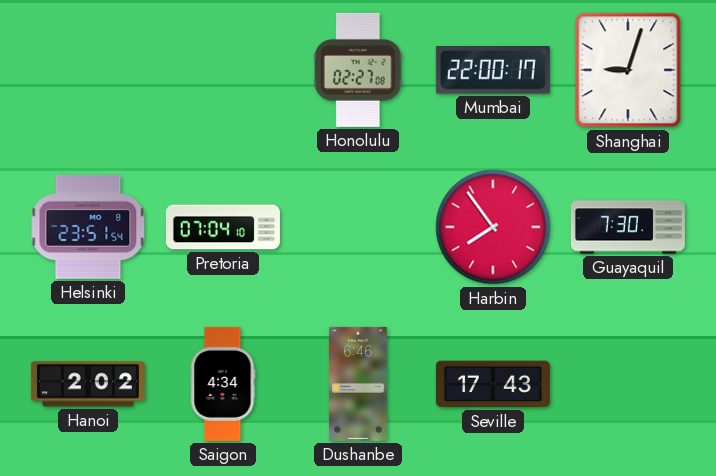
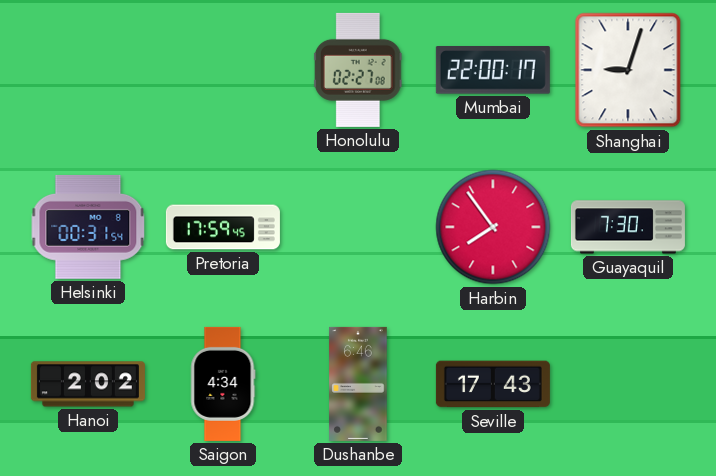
Helsinki: 23:51 -> 00:31 (88, 227)
Pretoria: 07:04 -> 17:59 (223, 227)
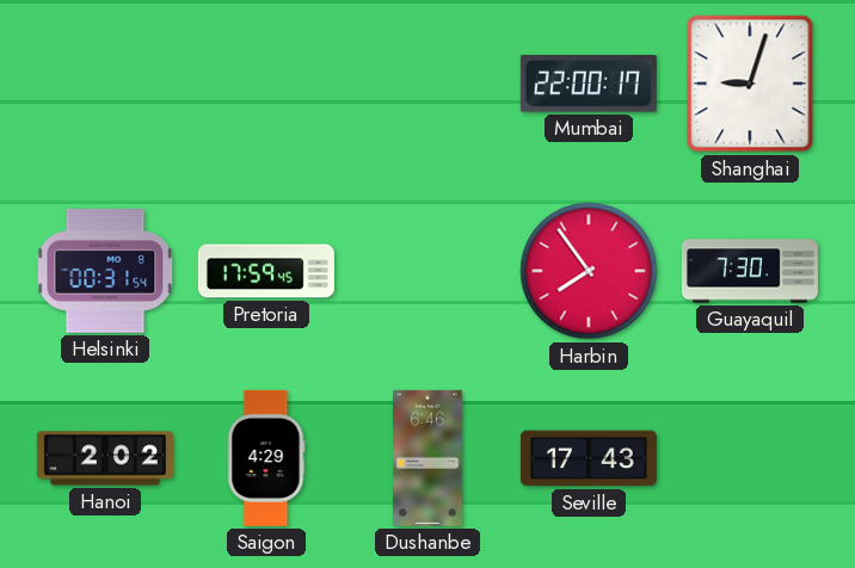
Honolulu: 02:27 -> none (358, 70)
Saigon: 4:34 -> 4:29 (266, 458)
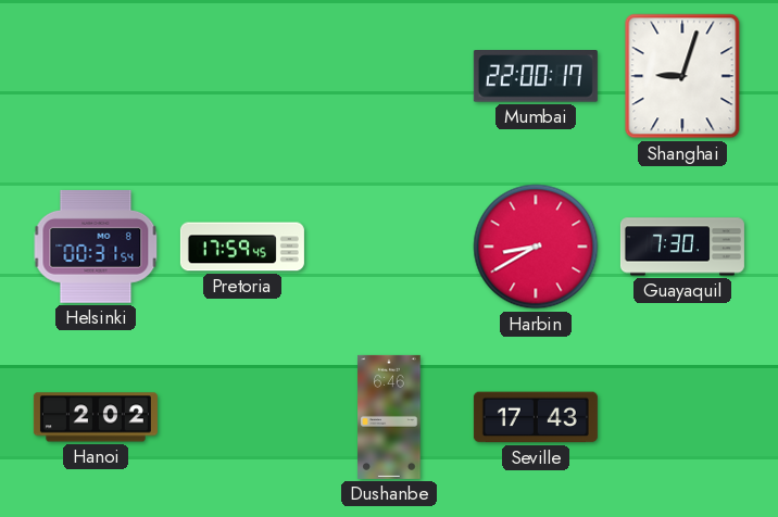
Harbin: 7:54 -> 8:40 (536, 247)
Saigon: 4:29 -> none (266, 458)
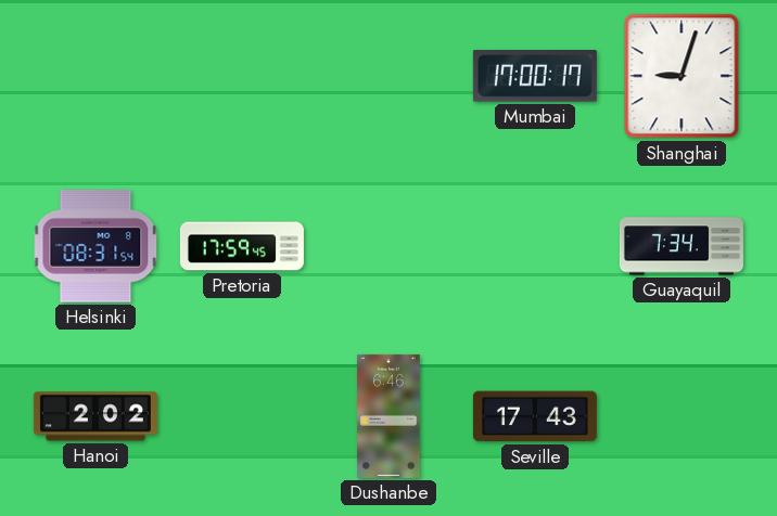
Mumbai: 22:00 -> 17:00 (535, 76)
Helsinki: 00:31 -> 08:31 (95, 246)
Harbin: 8:40 -> none (536, 247)
Guayaquil: 7:30 -> 7:34 (682, 246)
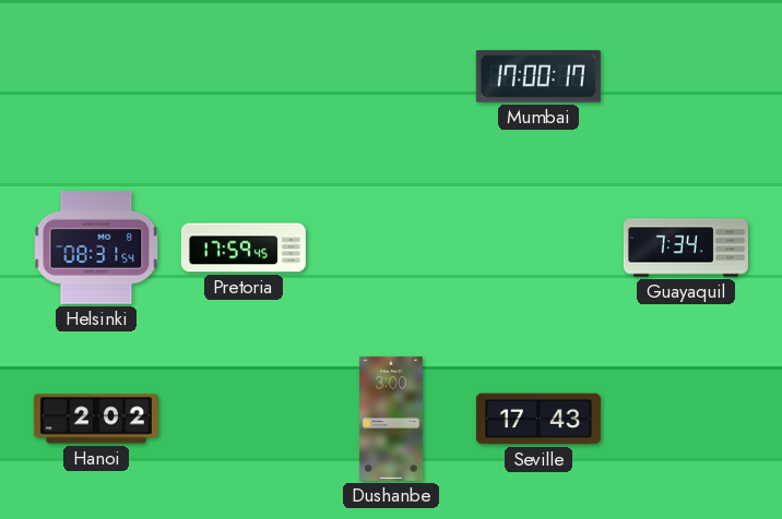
Shanghai: 9:03 -> none (682, 76)
Dushanbe: 6:46 -> 3:00 (391, 419)
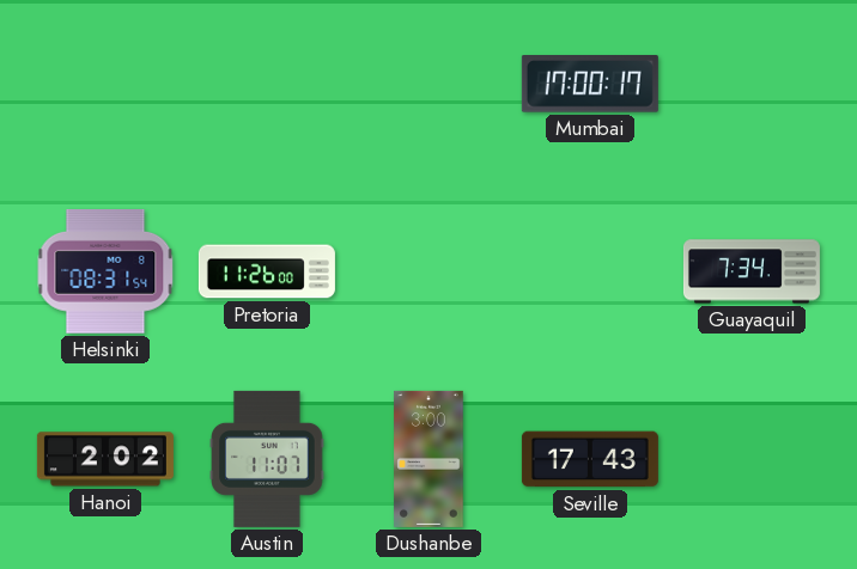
Pretoria: 17:59 -> 11:26 (267, 271)
Austin: none -> 11:07 (267, 459)
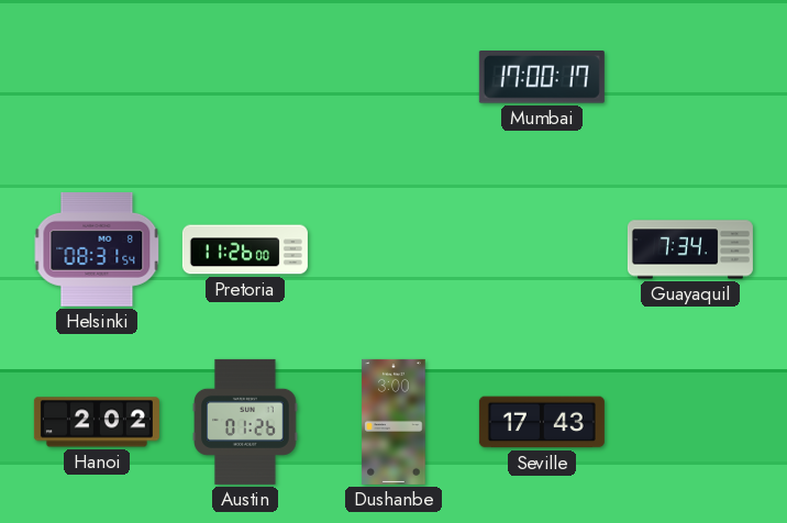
Austin: 11:07 -> 01:26 (245, 422)
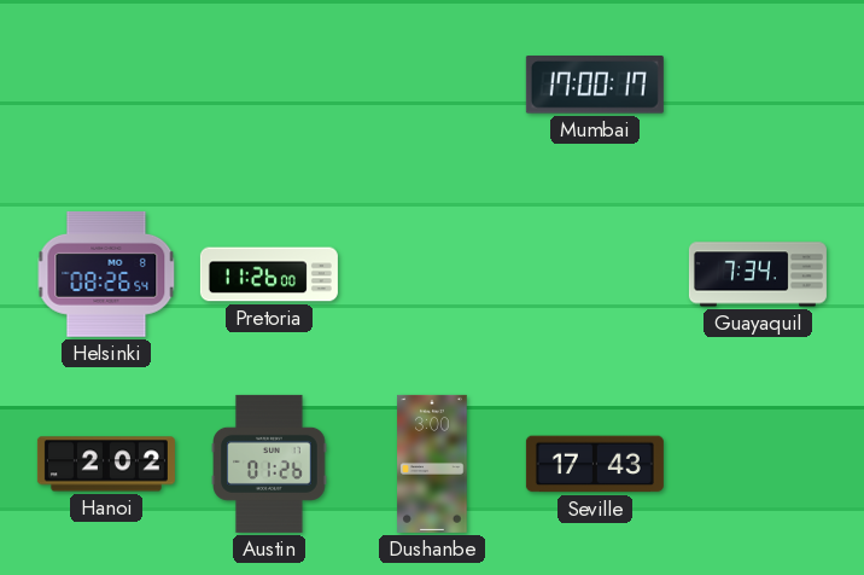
Helsinki: 08:31 -> 08:26 (106, 274)
